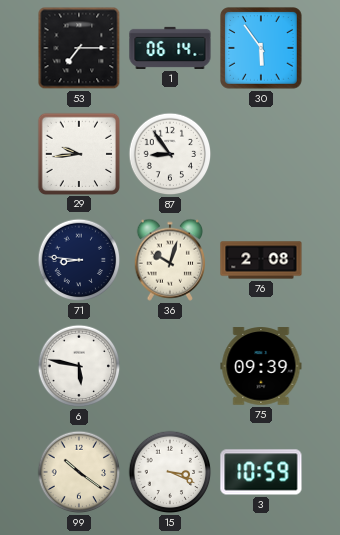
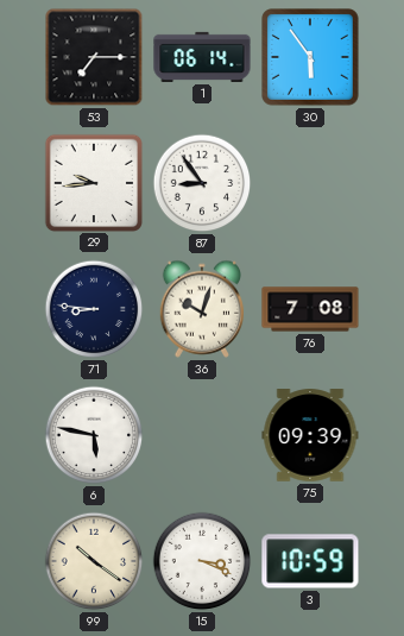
76: 2:08 -> 7:08 (310, 309)
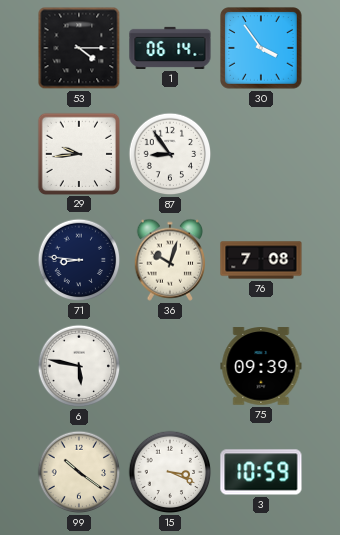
53: 7:15 -> 4:15 (79, 48)
30: 5:54 -> 3:54 (262, 49)
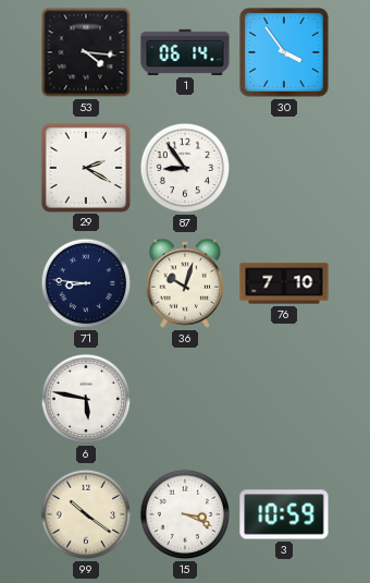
53: 4:15 -> 4:16 (86, 52)
29: 9:44 -> 2:20 (85, 167)
76: 7:08 -> 7:10 (284, 283)
75: 09:39 -> none (261, 366)
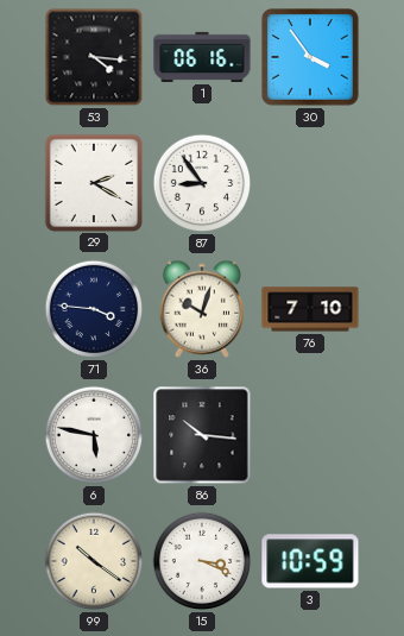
1: 06:14 -> 06:16 (202, 57)
71: 8:46 -> 3:46 (94, 309)
86: none -> 10:16 (202, 435)
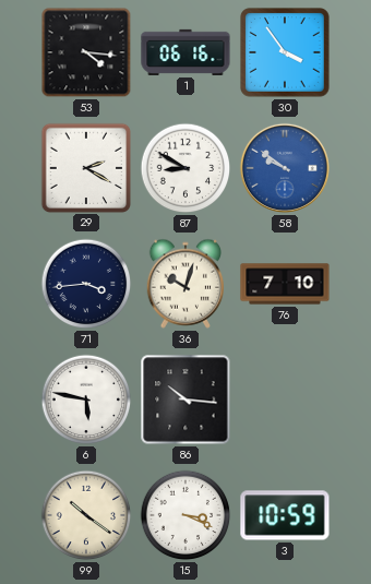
87: 8:54 -> 8:50 (185, 168)
58: none -> 9:51 (285, 168)
71: 3:46 -> 3:44 (86, 284)
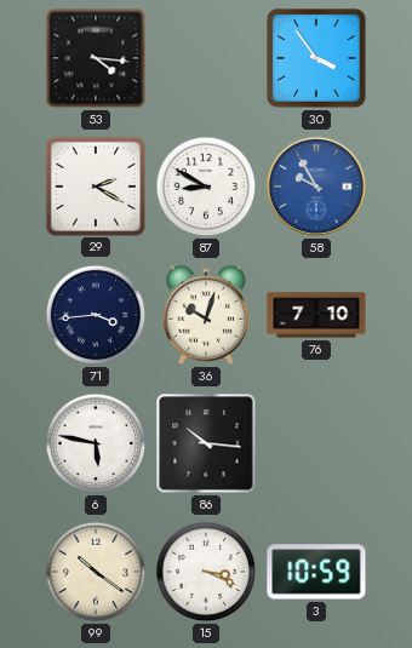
1: 06:16 -> none (185, 52)
58: 9:51 -> 9:55 (316, 187)
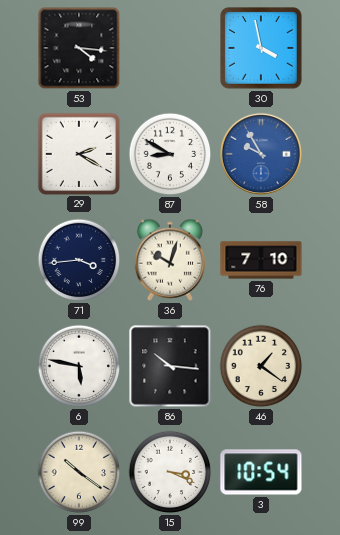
30: 3:54 -> 3:58 (262, 49)
46: none -> 1:21 (261, 366)
3: 10:59 -> 10:54 (261, 472)
